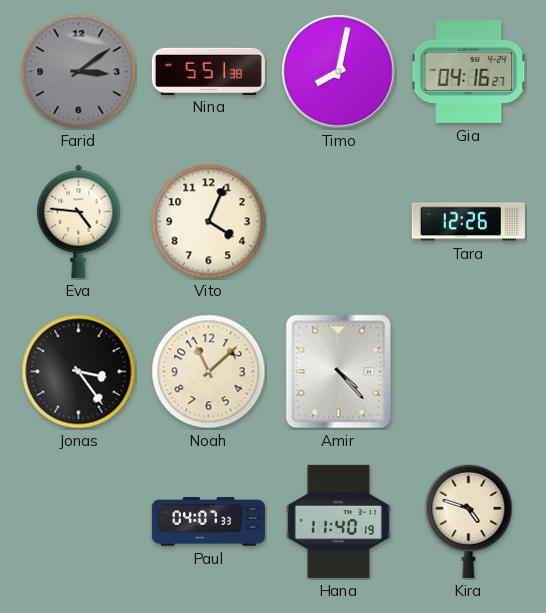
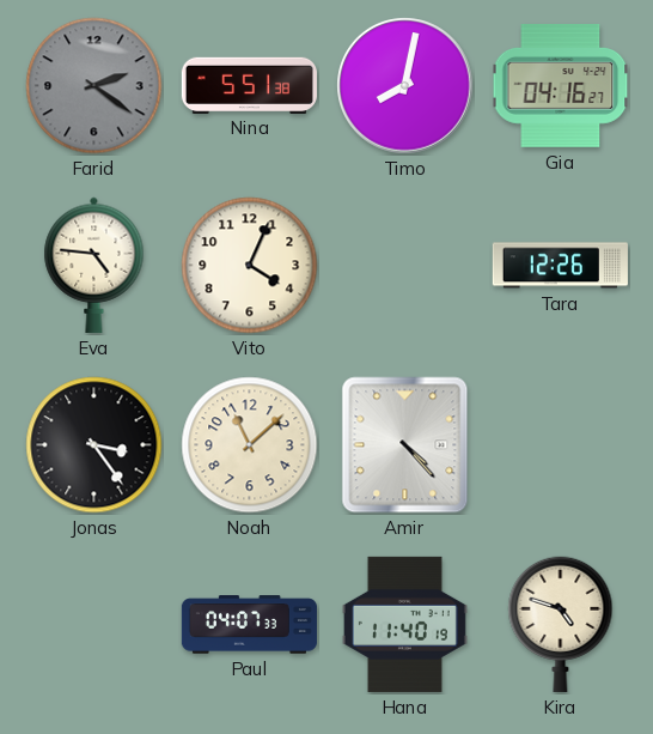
Farid: 3:09 -> 2:21 (94, 86)
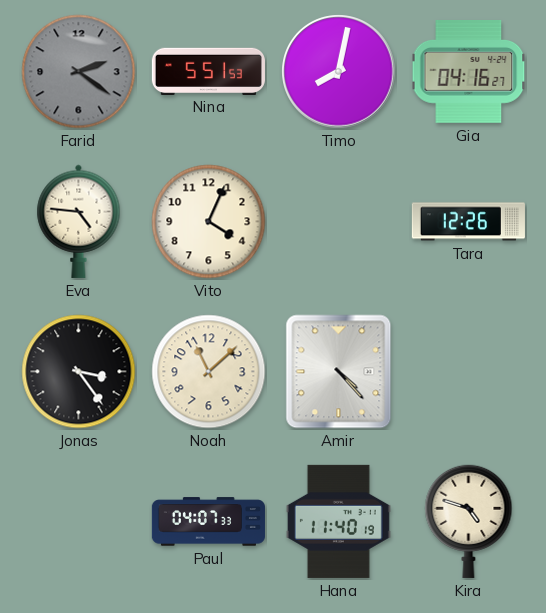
Nina: 5:51:38 -> 5:51:53 (208, 71)
